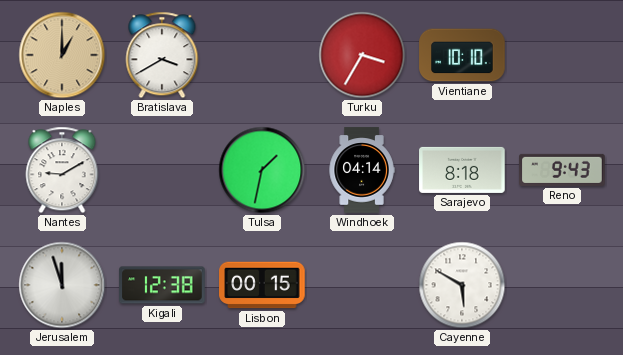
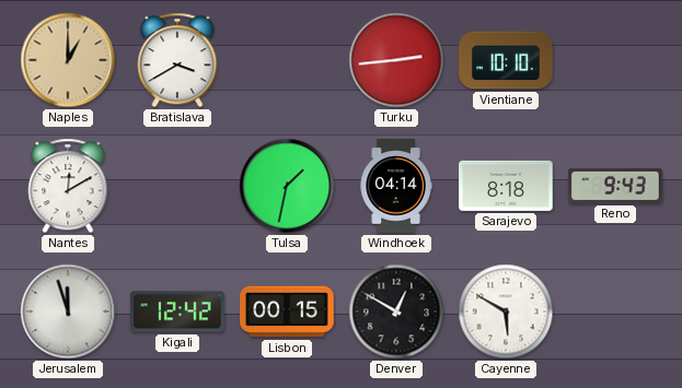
Turku: 3:35 -> 2:44 (396, 60)
Nantes: 9:10 -> 12:10 (68, 186)
Kigali: 12:38 -> 12:42 (177, 311)
Denver: none -> 12:50 (396, 311)
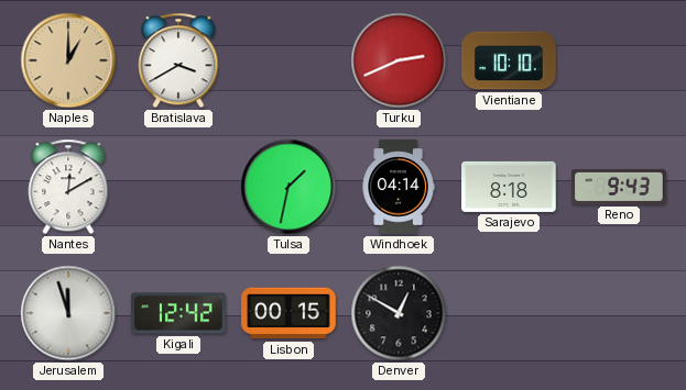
Turku: 2:44 -> 2:41 (399, 60)
Cayenne: 5:50 -> none (506, 311)
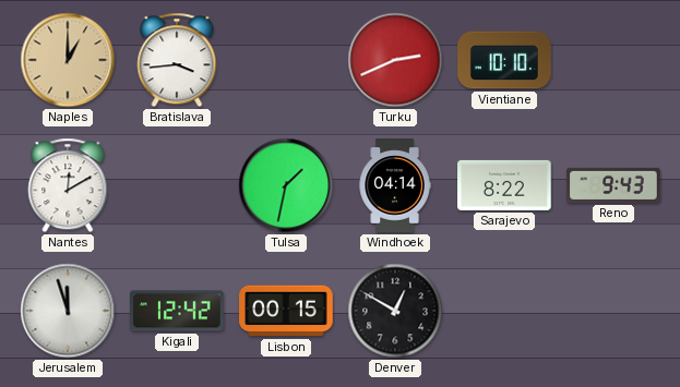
Bratislava: 3:40 -> 3:44 (177, 60)
Sarajevo: 8:18 -> 8:22 (504, 185)
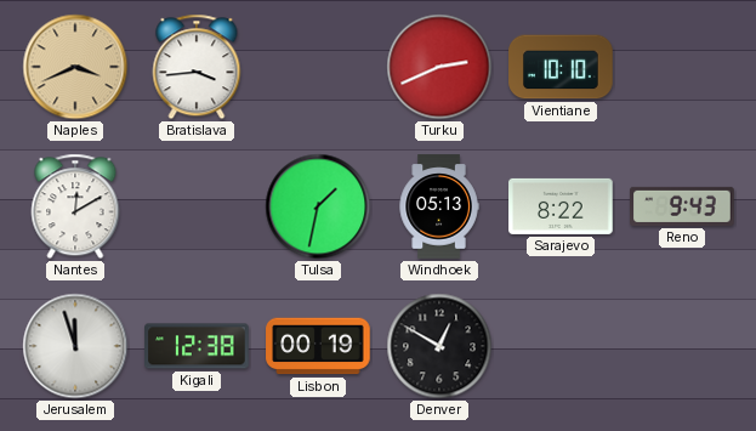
Naples: 1:00 -> 3:41 (75, 67)
Windhoek: 04:14 -> 05:13 (439, 206)
Kigali: 12:42 -> 12:38 (197, 346)
Lisbon: 00:15 -> 00:19 (318, 346)
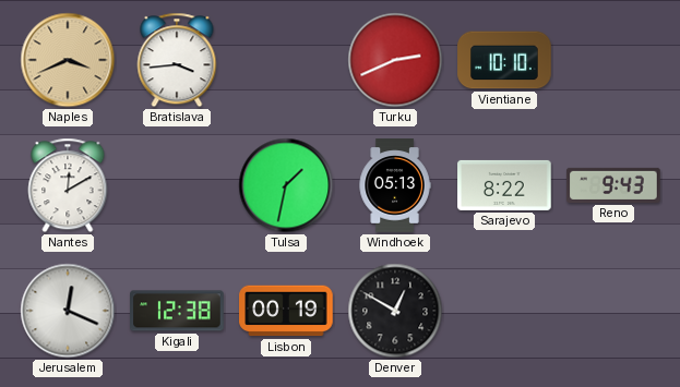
Jerusalem: 11:57 -> 12:19 (68, 311)
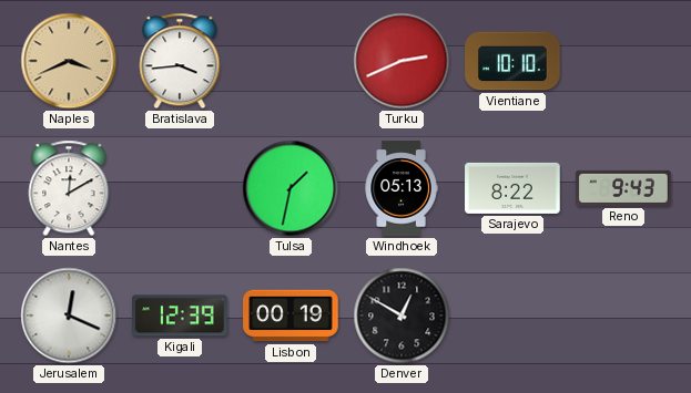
Kigali: 12:38 -> 12:39 (180, 316)
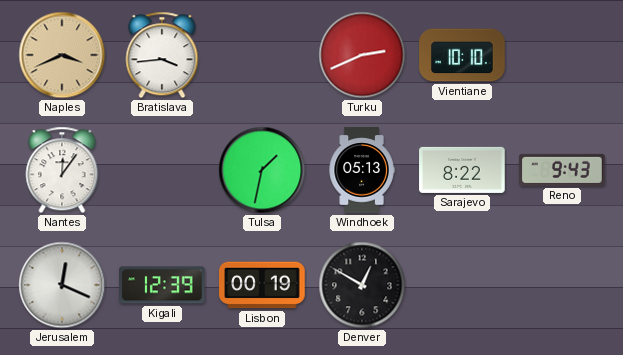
Nantes: 12:10 -> 12:06 (62, 170)
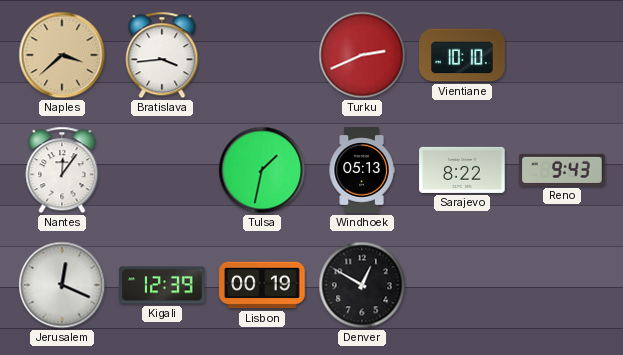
Naples: 3:41 -> 3:38 (62, 55)
